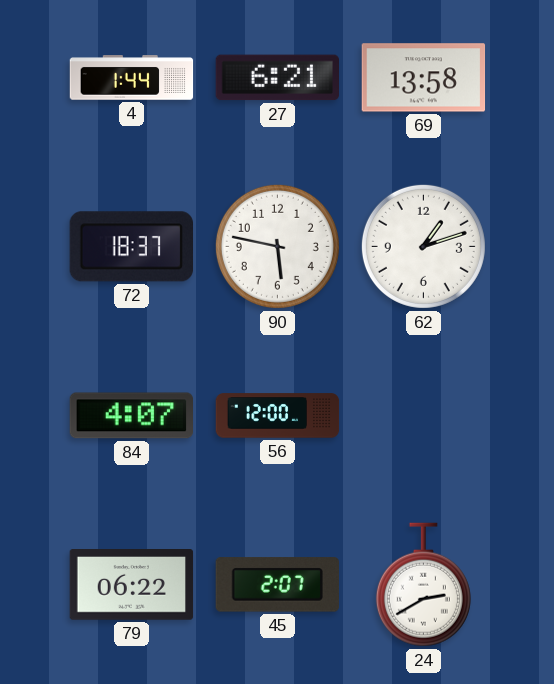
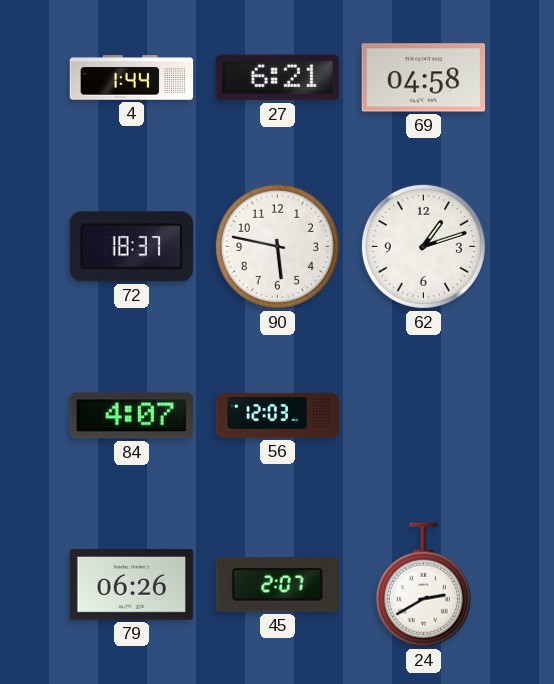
69: 13:58 -> 04:58 (424, 78)
56: 12:00 -> 12:03 (278, 416)
79: 06:22 -> 06:26 (132, 585)
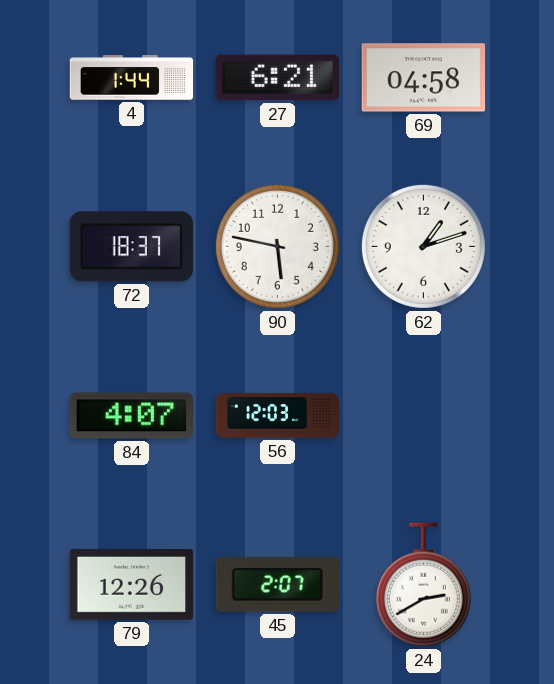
79: 06:26 -> 12:26 (132, 585)
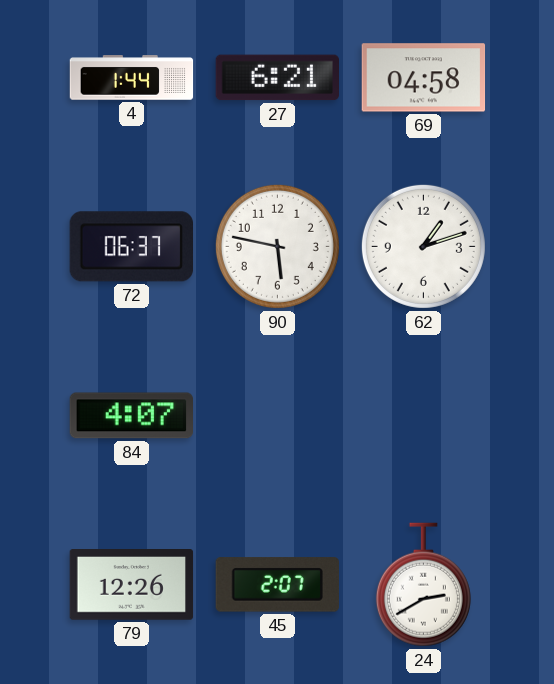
72: 18:37 -> 06:37 (131, 247)
56: 12:03 -> none (278, 416)
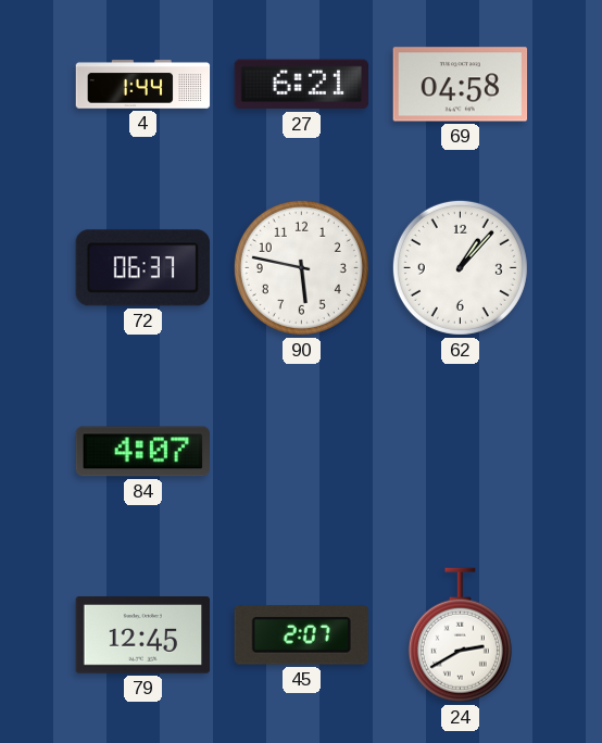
62: 1:12 -> 1:07 (460, 267)
79: 12:26 -> 12:45 (143, 635)
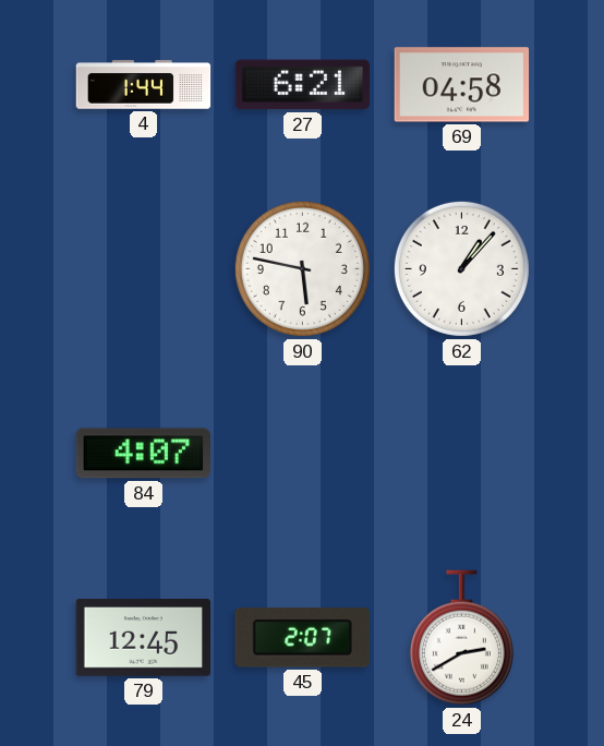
72: 06:37 -> none (142, 268)
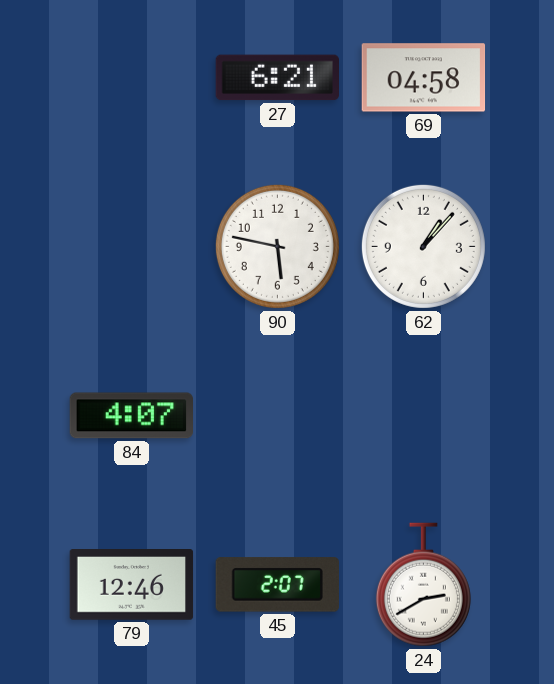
4: 1:44 -> none (144, 85)
79: 12:45 -> 12:46 (132, 585)
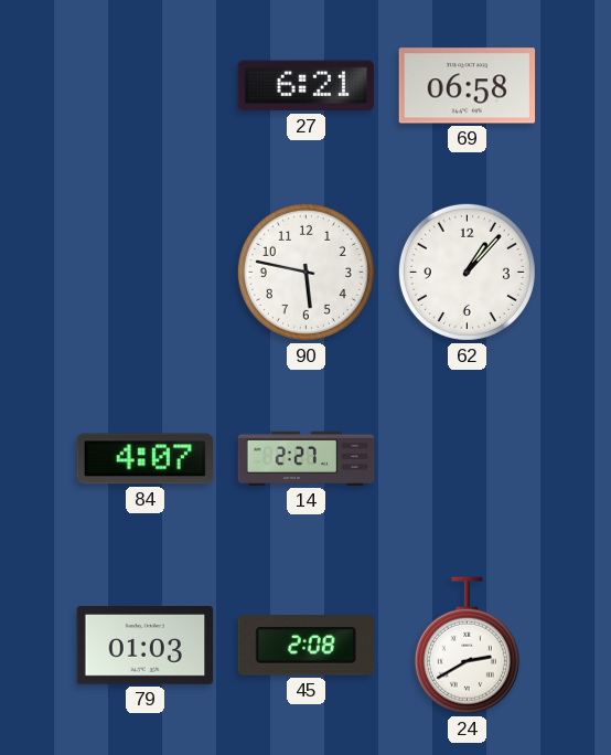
69: 04:58 -> 06:58 (468, 86)
14: none -> 2:27 (307, 458)
79: 12:46 -> 01:03 (146, 646)
45: 2:07 -> 2:08 (305, 646)
